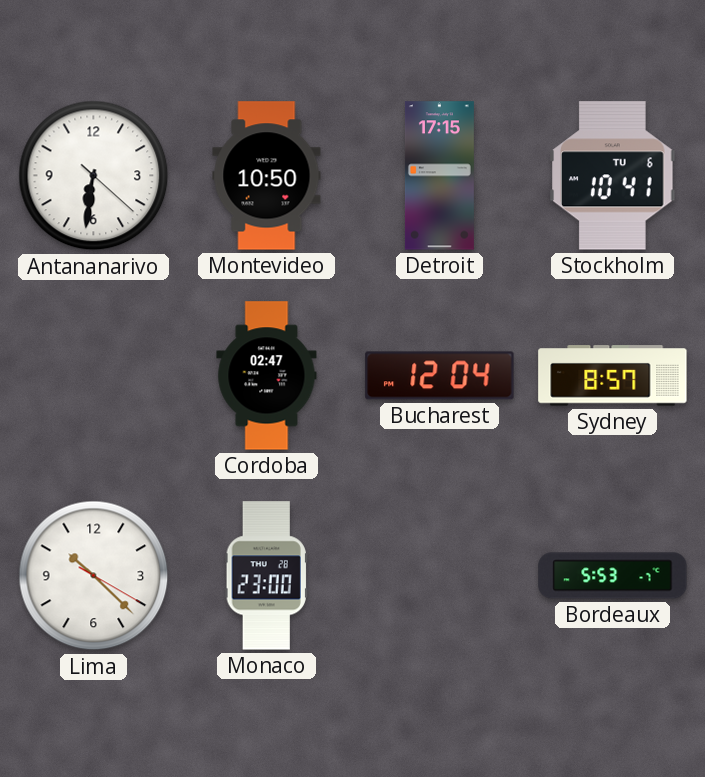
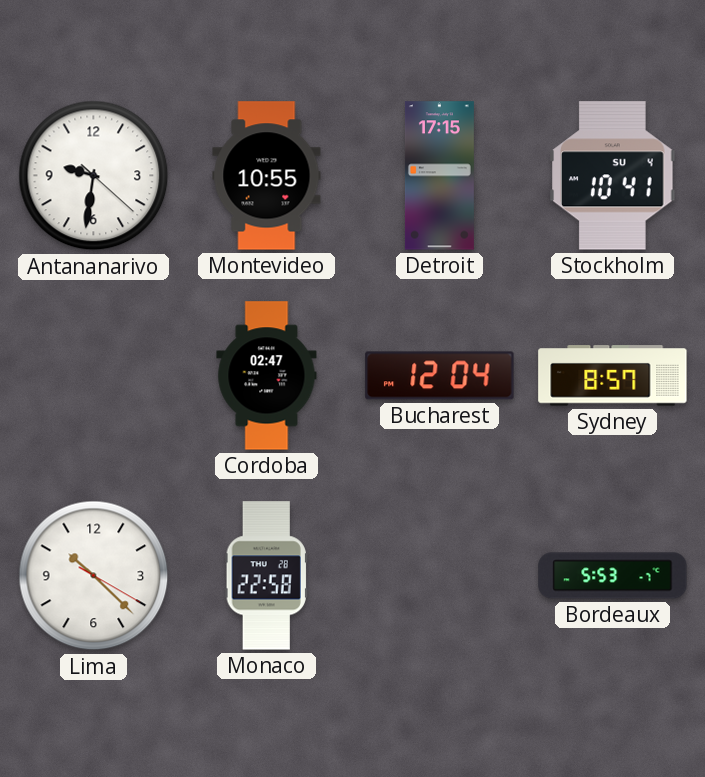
Antananarivo: 6:31 -> 9:31 (94, 176)
Montevideo: 10:50 -> 10:55 (267, 176)
Stockholm date: TU 6 -> SU 4 (613, 176)
Monaco: 23:00 -> 22:58 (266, 576)
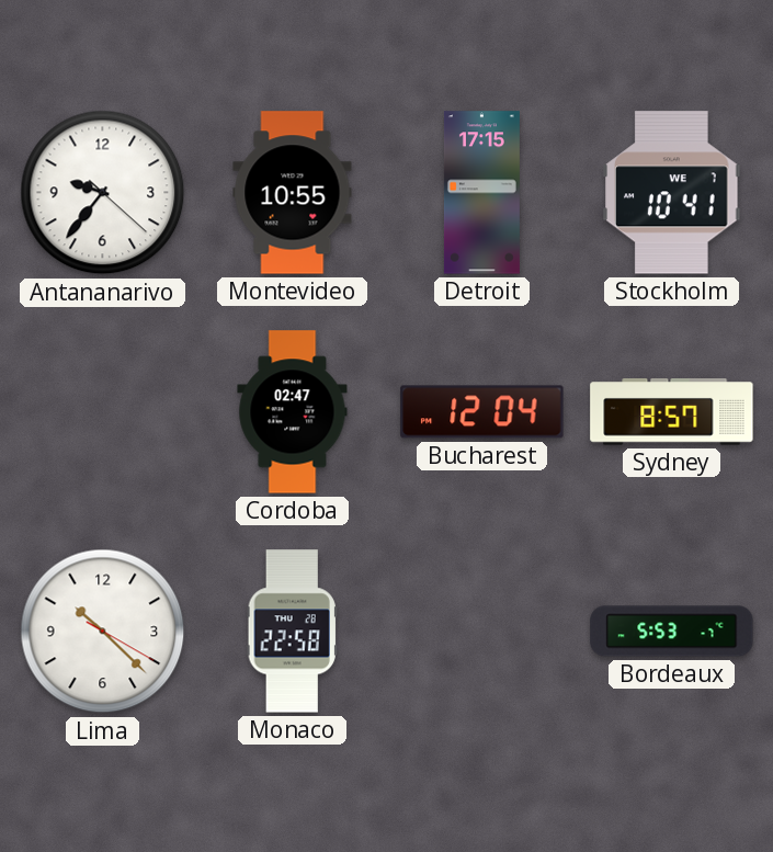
Antananarivo: 9:31 -> 9:36 (103, 193)
Stockholm date: SU 4 -> WE 7 (672, 193)
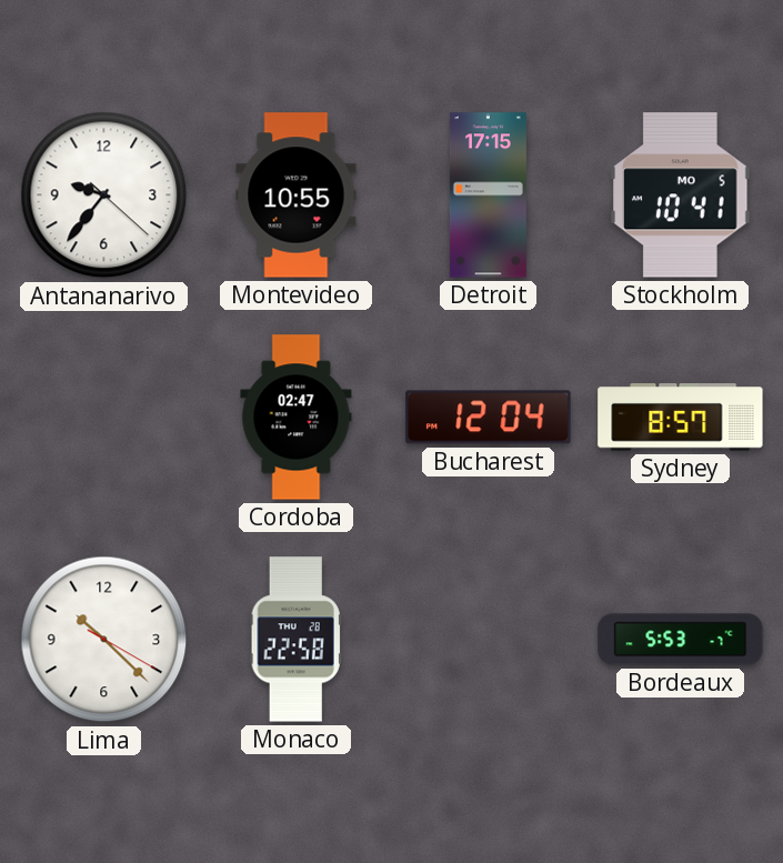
Stockholm date: WE 7 -> MO 5 (681, 195)
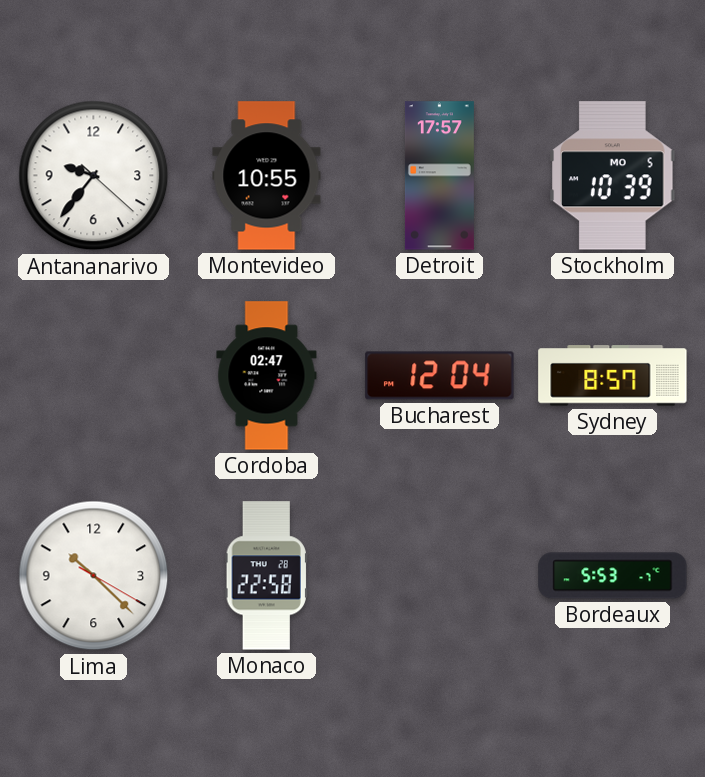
Detroit: 17:15 -> 17:57 (439, 176)
Stockholm: 10:41 -> 10:39 (613, 176)
